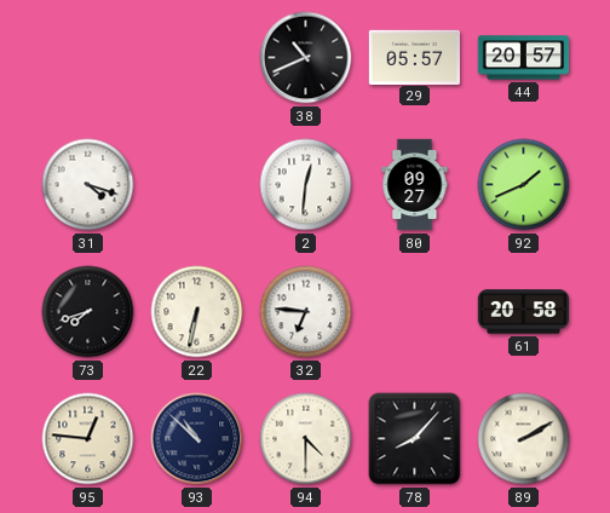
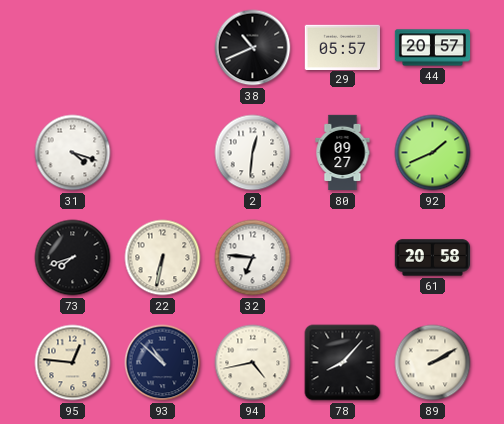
94: 4:30 -> 4:43 (253, 363)
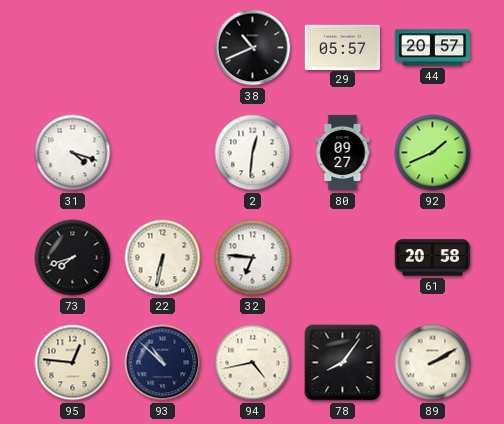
78: 8:07 -> 8:06 (343, 363)
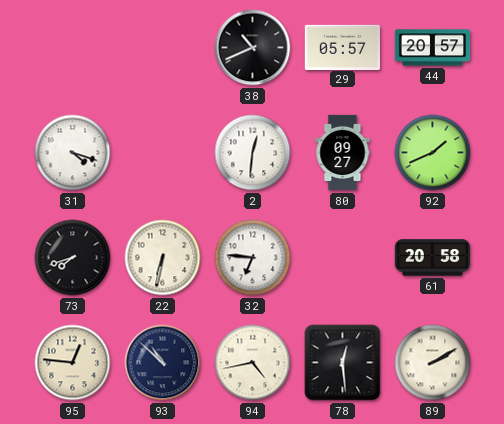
78: 8:06 -> 12:29 (343, 363)
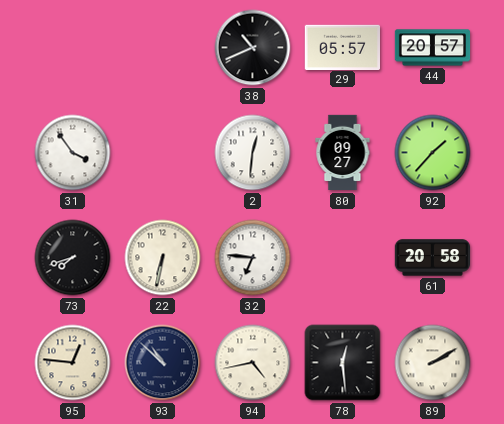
31: 4:18 -> 3:54 (73, 153)
92: 1:41 -> 1:37 (433, 153)
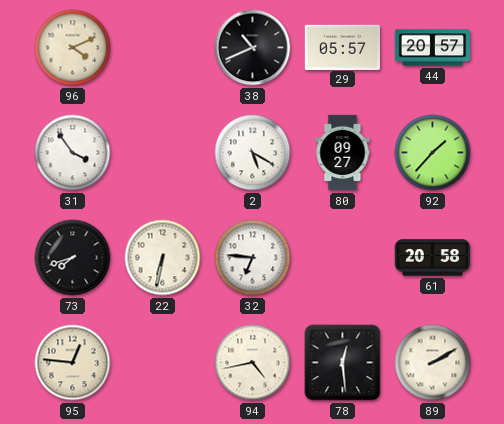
96: none -> 4:11 (73, 48)
2: 12:31 -> 5:20 (253, 153)
93: 10:52 -> none (163, 363)
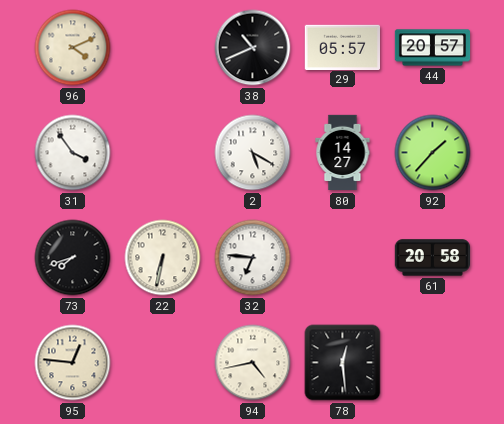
80: 09:27 -> 14:27 (343, 153)
89: 2:10 -> none (433, 363)
